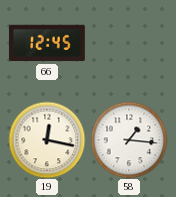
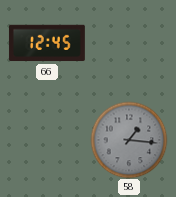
19: 12:17 -> none (47, 140)
58 dial: white -> grey (129, 140)
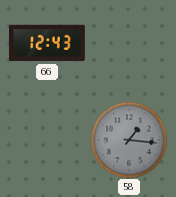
66: 12:45 -> 12:43 (47, 43)
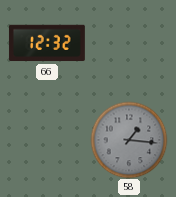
66: 12:43 -> 12:32 (47, 43)
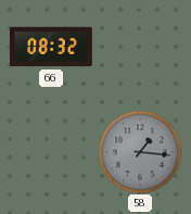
66: 12:32 -> 08:32 (51, 47)
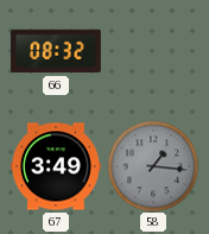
67: none -> 3:49 (56, 166)
